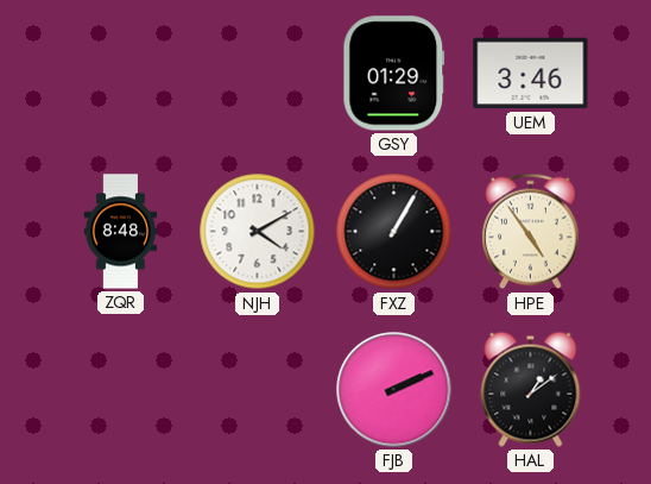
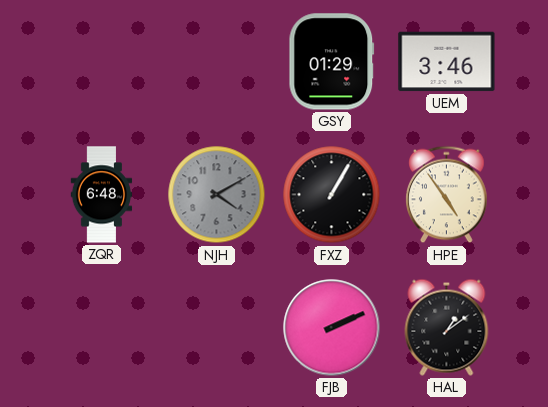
ZQR: 8:48 -> 6:48 (102, 195)
NJH dial: white -> grey (217, 195)
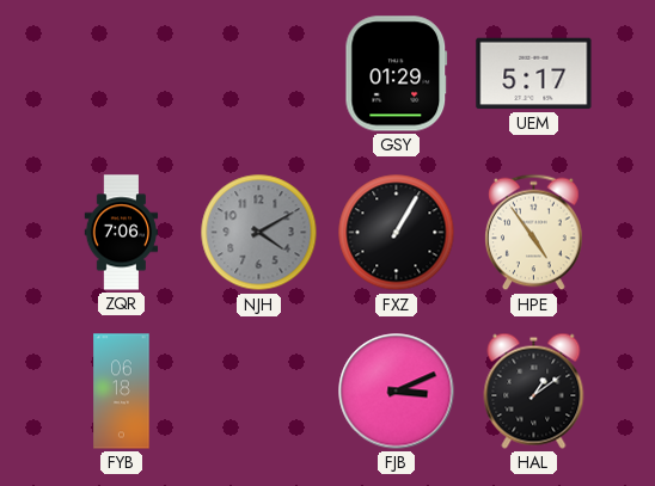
UEM: 3:46 -> 5:17 (534, 74)
ZQR: 6:48 -> 7:06 (122, 233)
FYB: none -> 06:18 (122, 392)
FJB: 2:11 -> 3:11 (397, 392)
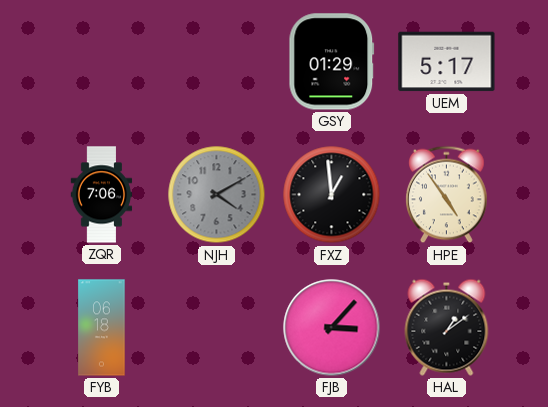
FXZ: 1:05 -> 12:59 (332, 195)
FJB: 3:11 -> 3:07 (332, 328)
